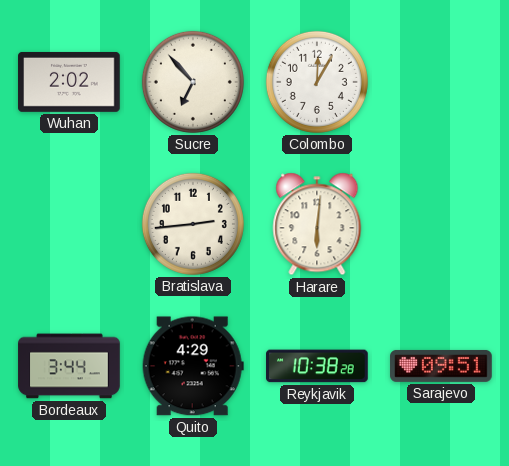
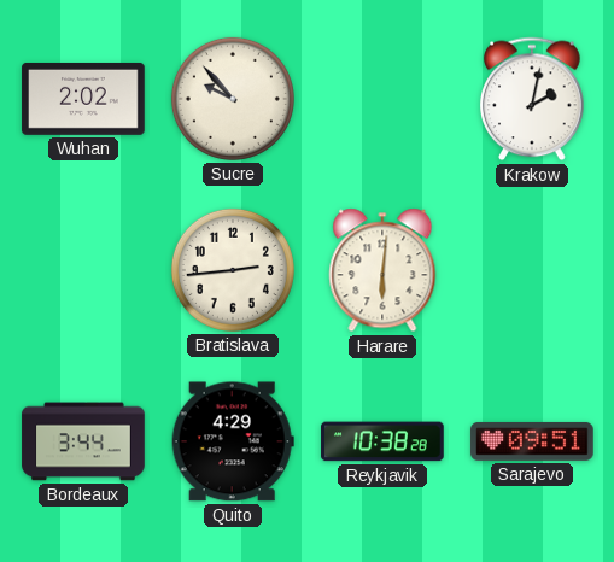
Sucre: 6:53 -> 9:53 (233, 99)
Colombo: 12:05 -> none (317, 82)
Krakow: none -> 2:02 (532, 99)
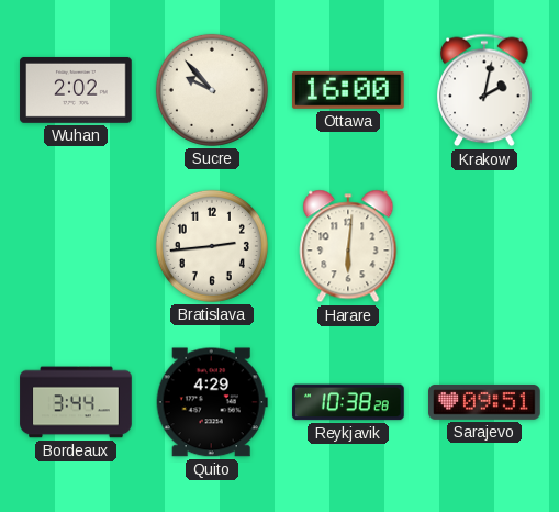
Ottawa: none -> 16:00 (349, 90)
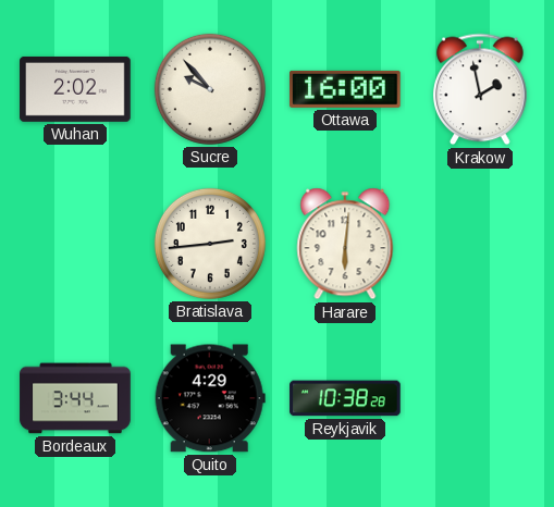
Krakow: 2:02 -> 1:58 (480, 89)
Sarajevo: 09:51 -> none (484, 402)
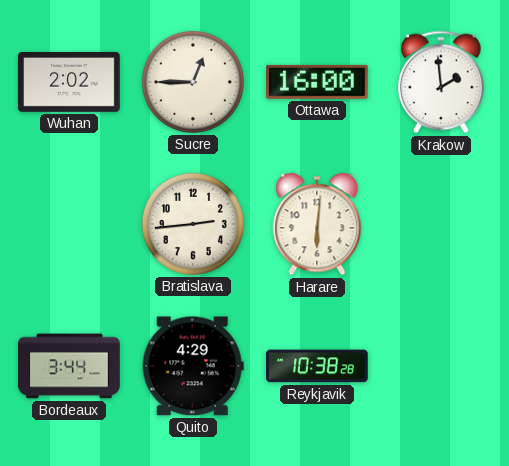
Sucre: 9:53 -> 12:45 (193, 82)
Krakow: 1:58 -> 1:59 (441, 82)
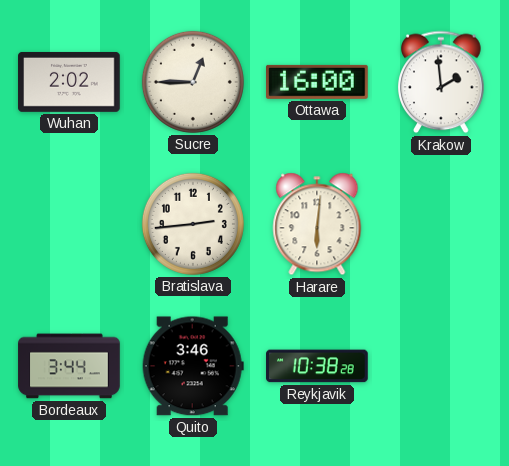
Quito: 4:29 -> 3:46 (193, 366)
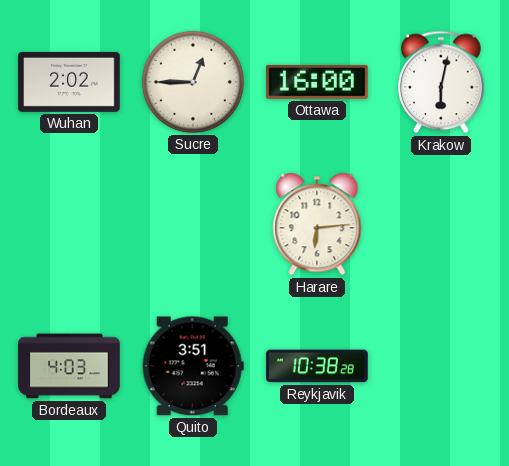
Krakow: 1:59 -> 6:02 (441, 82)
Bratislava: 2:44 -> none (193, 224)
Harare: 6:01 -> 6:14 (317, 224)
Bordeaux: 3:44 -> 4:03 (69, 366)
Quito: 3:46 -> 3:51 (193, 366)
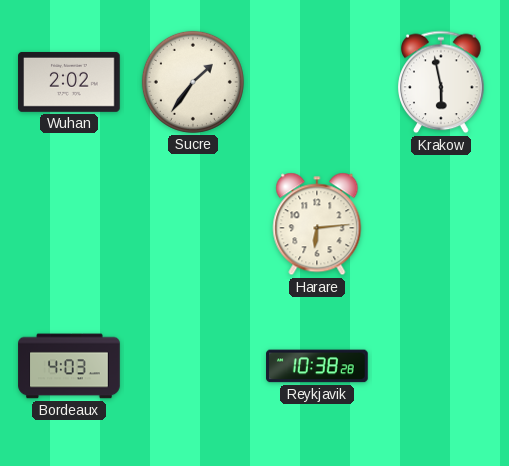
Sucre: 12:45 -> 1:36 (193, 82)
Ottawa: 16:00 -> none (318, 82)
Krakow: 6:02 -> 5:58 (441, 82)
Quito: 3:51 -> none (193, 366)
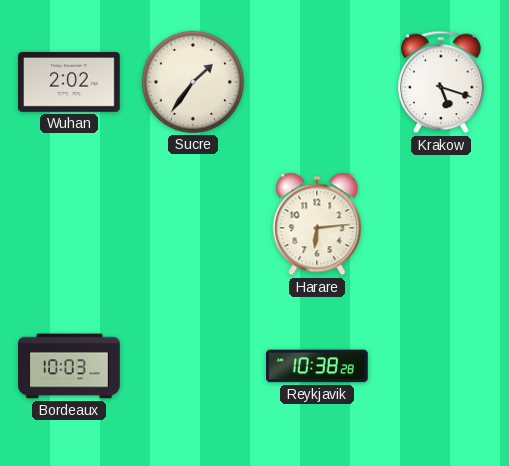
Krakow: 5:58 -> 5:18 (441, 82)
Bordeaux: 4:03 -> 10:03 (69, 366)
